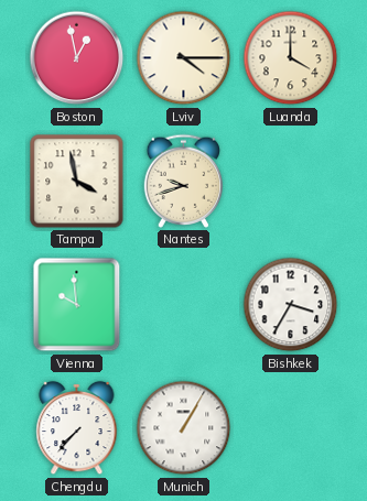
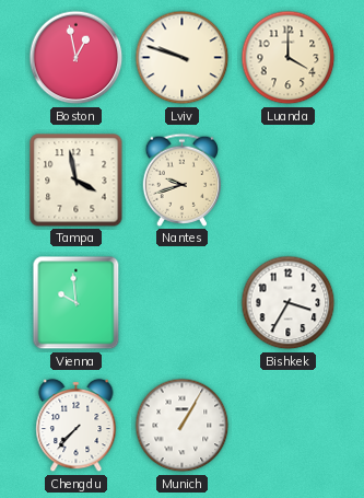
Lviv: 4:15 -> 9:48 (183, 58)
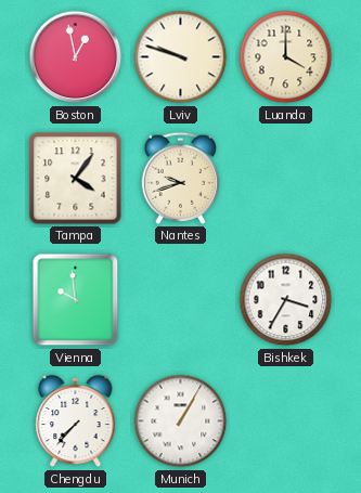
Tampa: 3:58 -> 4:06 (76, 179)
